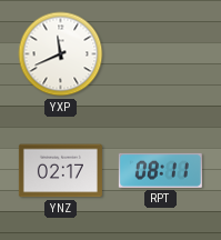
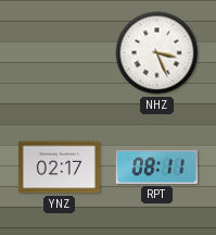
YXP: 11:41 -> none (61, 54)
NHZ: none -> 3:26 (157, 53)
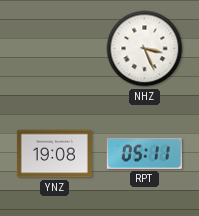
YNZ: 02:17 -> 19:08 (54, 154)
RPT: 08:11 -> 05:11 (144, 153)
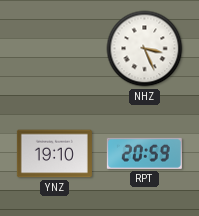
YNZ: 19:08 -> 19:10 (54, 154)
RPT: 05:11 -> 20:59 (144, 153)
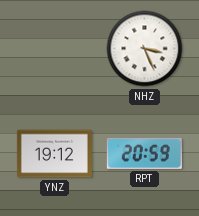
YNZ: 19:10 -> 19:12 (54, 154)
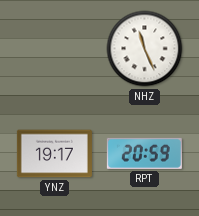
NHZ: 3:26 -> 11:26 (145, 49)
YNZ: 19:12 -> 19:17 (54, 154)
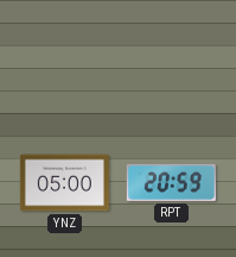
NHZ: 11:26 -> none (145, 49)
YNZ: 19:17 -> 05:00 (64, 183)
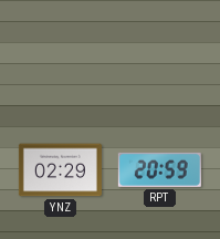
YNZ: 05:00 -> 02:29 (60, 170)
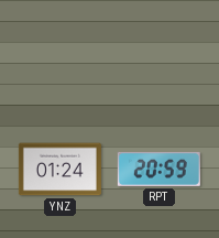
YNZ: 02:29 -> 01:24 (59, 170)
